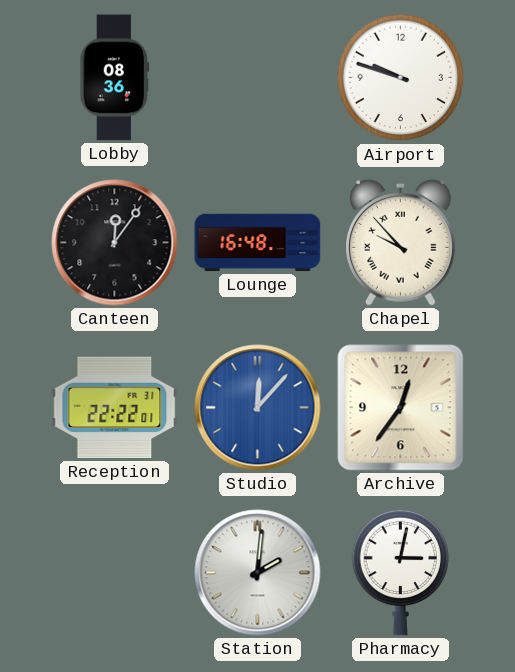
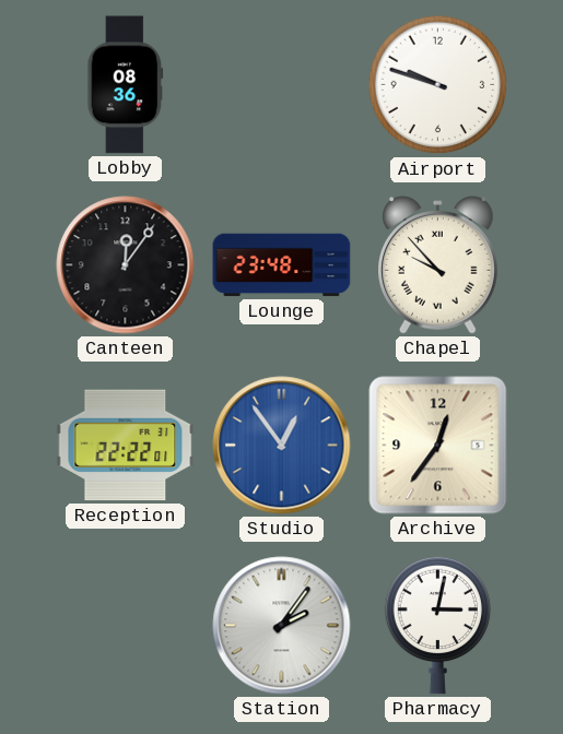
Lounge: 16:48 -> 23:48 (282, 265)
Studio: 12:07 -> 12:54 (282, 446)
Station: 2:01 -> 2:06 (282, 626)
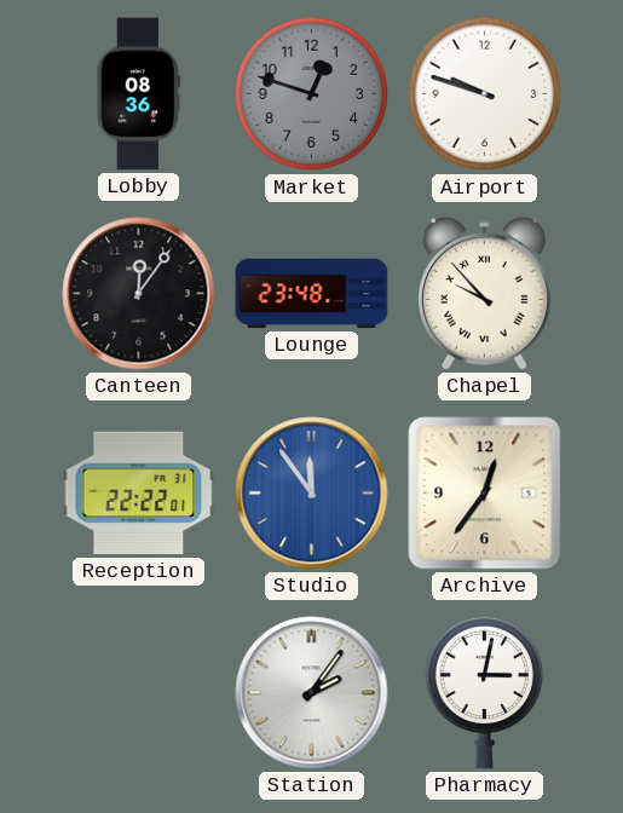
Market: none -> 12:48 (312, 94)
Studio: 12:54 -> 11:54 (312, 494)
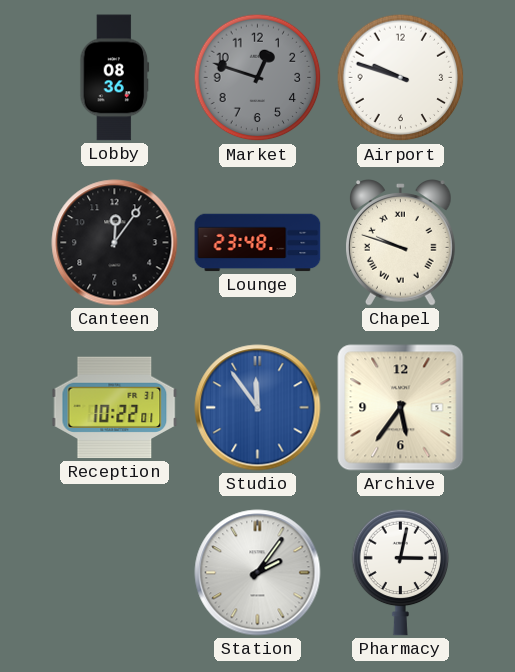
Chapel: 9:53 -> 9:48 (401, 243)
Reception: 22:22 -> 10:22 (115, 408)
Archive: 12:36 -> 5:36 (401, 408)
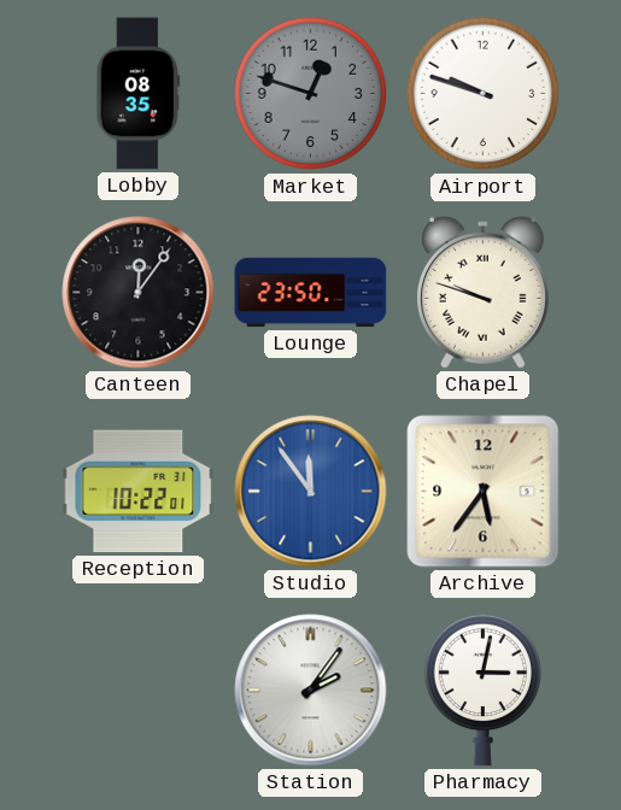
Lobby: 08:36 -> 08:35 (139, 94)
Lounge: 23:48 -> 23:50 (311, 293)
